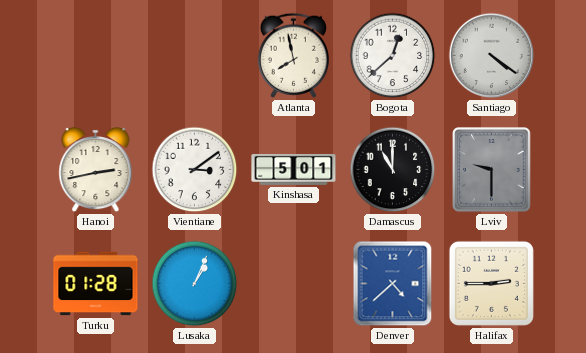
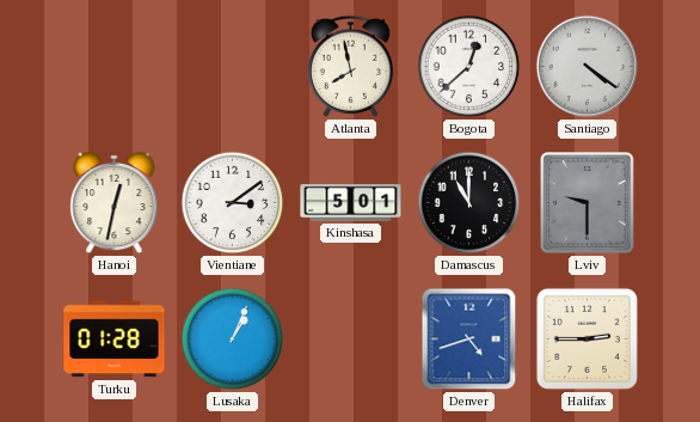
Hanoi: 2:43 -> 12:32 (115, 203)
Denver: 4:38 -> 4:42 (469, 340)
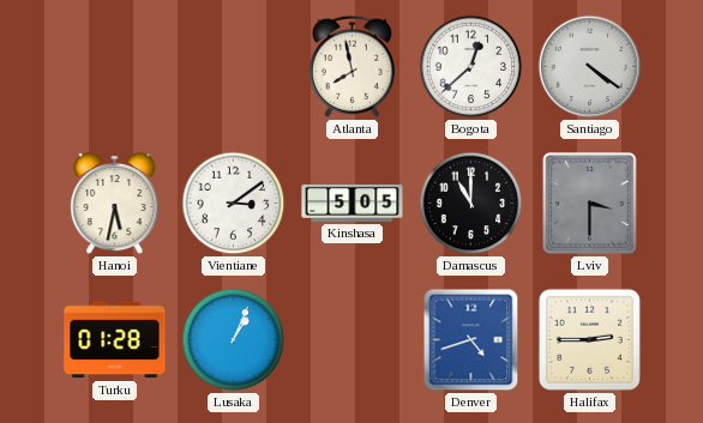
Hanoi: 12:32 -> 5:32 (115, 204)
Kinshasa: 5:01 -> 5:05 (353, 203)
Lviv: 9:30 -> 3:30 (590, 204)
